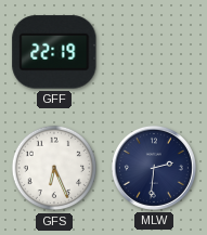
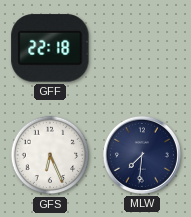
GFF: 22:19 -> 22:18 (50, 48)
MLW: 2:31 -> 7:31 (142, 155)
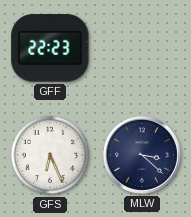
GFF: 22:18 -> 22:23 (50, 48)
MLW: 7:31 -> 3:22 (142, 155)
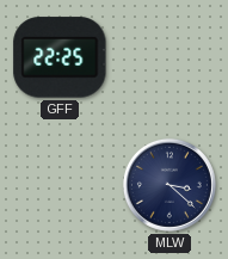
GFF: 22:23 -> 22:25 (60, 57)
GFS: 6:26 -> none (50, 155)
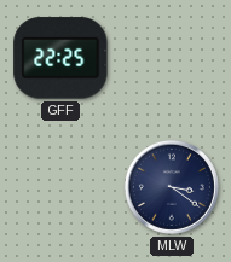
MLW: 3:22 -> 3:21 (172, 187)
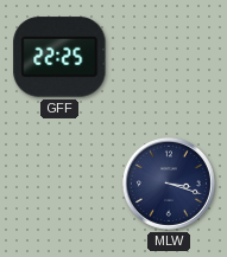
MLW: 3:21 -> 3:18 (169, 184)
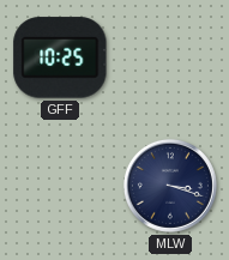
GFF: 22:25 -> 10:25 (60, 58)
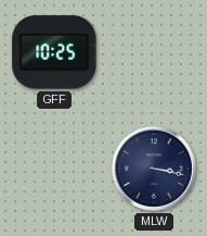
MLW: 3:18 -> 3:17 (154, 169)
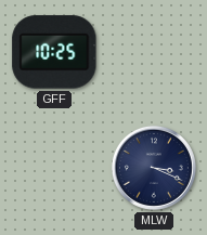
MLW: 3:17 -> 3:19 (154, 168)
